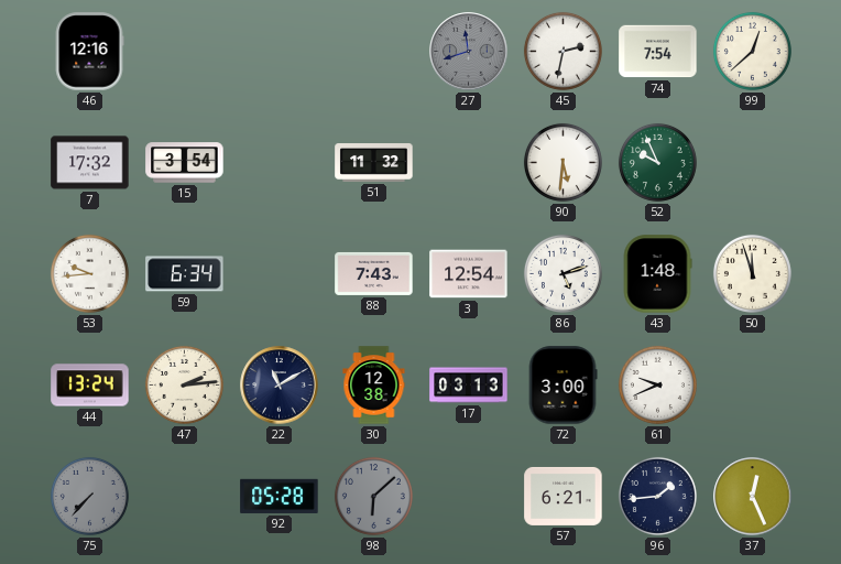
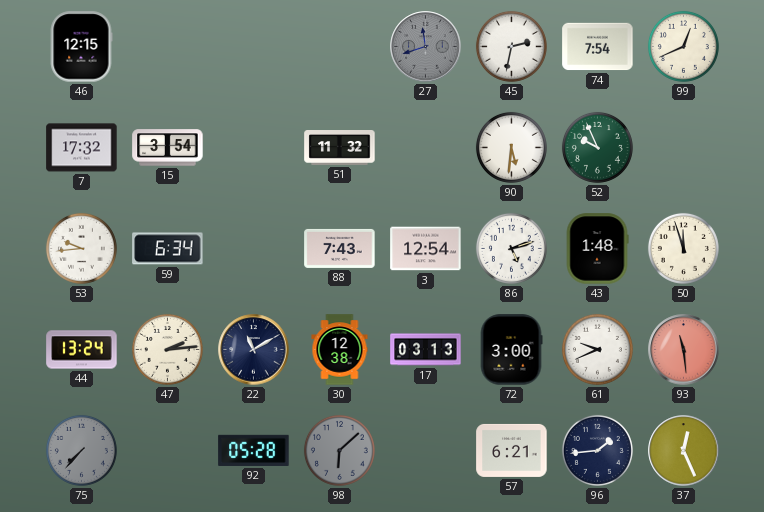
46: 12:16 -> 12:15 (81, 47)
99: 12:38 -> 12:41 (683, 46)
93: none -> 11:29 (684, 350)
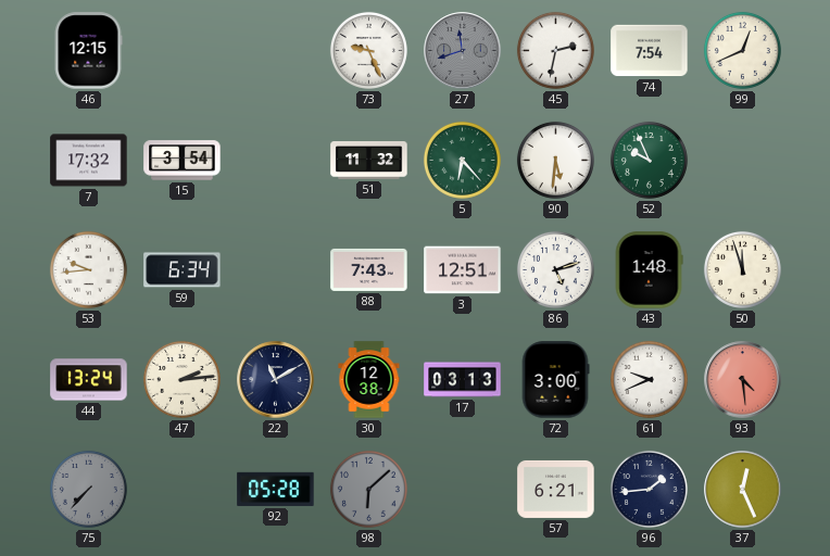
73: none -> 9:26 (368, 50)
5: none -> 6:23 (462, 160)
3: 12:54 -> 12:51 (463, 270)
93: 11:29 -> 4:29 (743, 380)
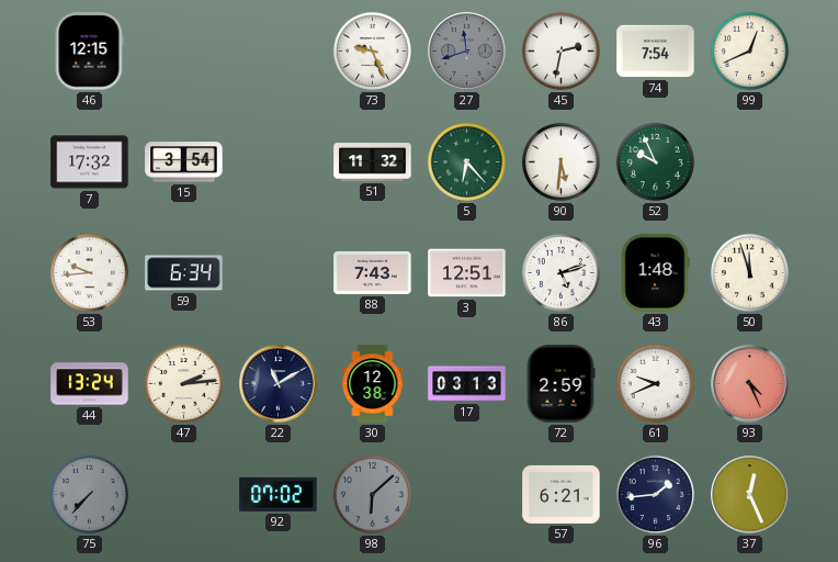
72: 3:00 -> 2:59 (560, 384)
93: 4:29 -> 4:26 (750, 384)
92: 05:28 -> 07:02 (279, 494)
